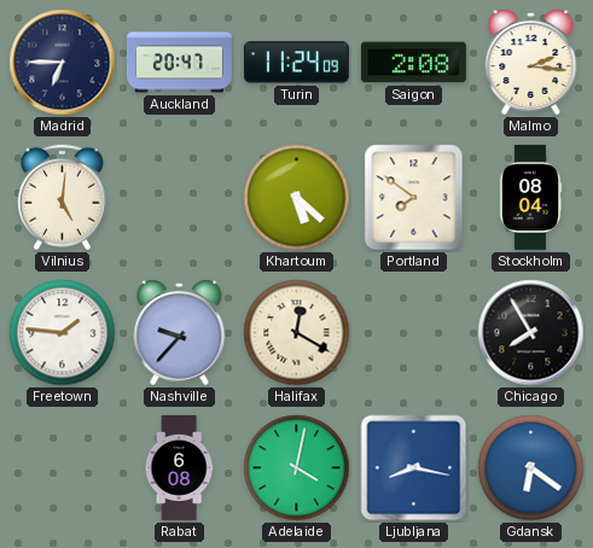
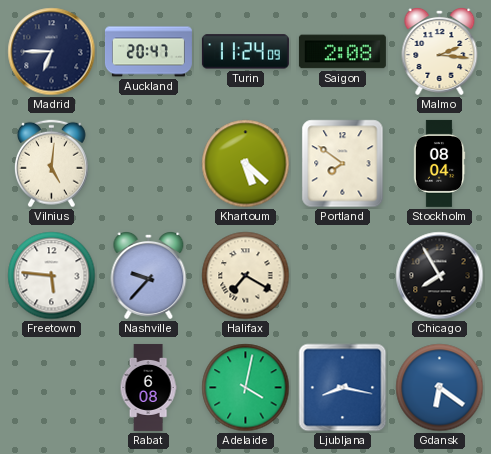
Freetown: 1:46 -> 5:46 (52, 276)
Halifax: 12:20 -> 7:20 (246, 276)
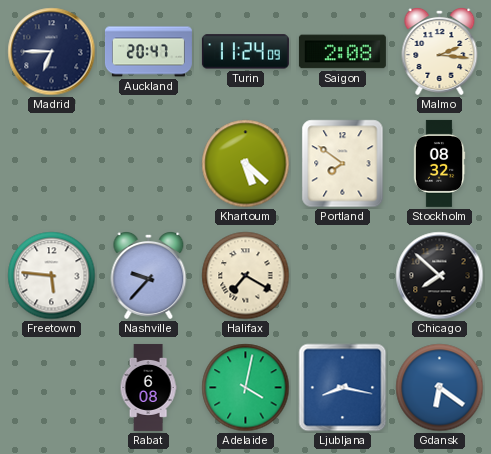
Vilnius: 5:01 -> none (51, 164)
Stockholm: 08:04 -> 08:32 (439, 163)
Chicago: 7:55 -> 7:52 (440, 276)
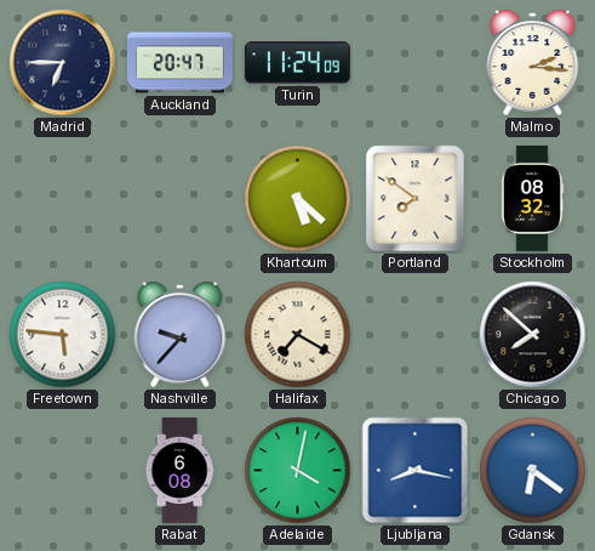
Saigon: 2:08 -> none (342, 52)
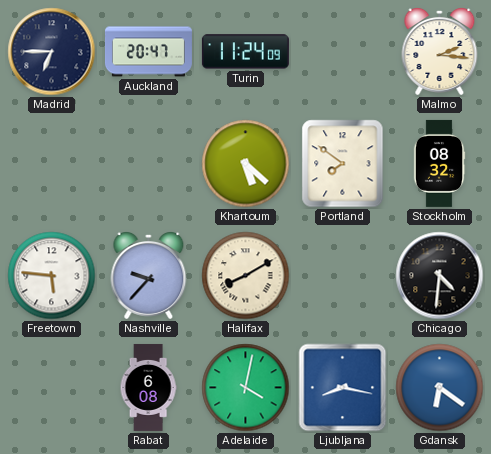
Halifax: 7:20 -> 8:10 (246, 276)
Chicago: 7:52 -> 4:31 (440, 276)
